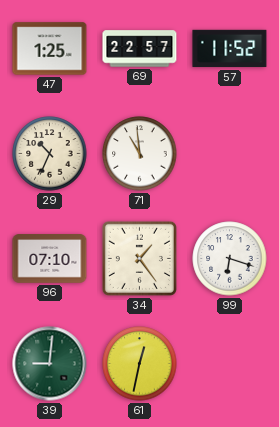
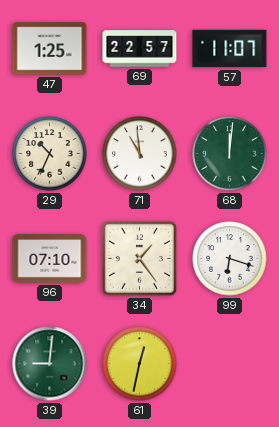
57: 11:52 -> 11:07 (230, 49)
68: none -> 12:01 (230, 154)
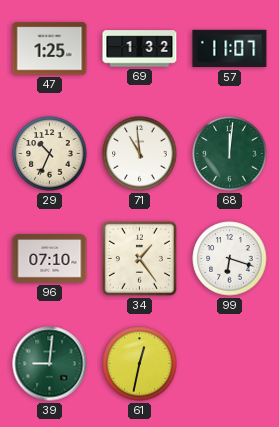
69: 22:57 -> 1:32 (140, 49)
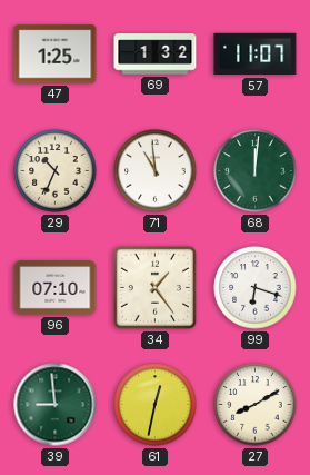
39: 9:01 -> 8:59 (56, 405)
27: none -> 8:10 (256, 405)
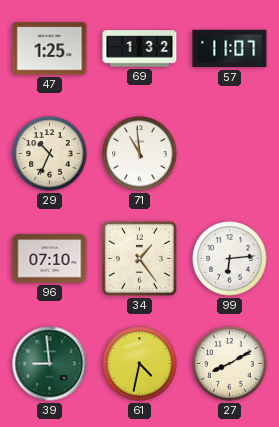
68: 12:01 -> none (256, 171)
99: 6:18 -> 6:14 (230, 259)
61: 12:32 -> 4:32 (140, 364)
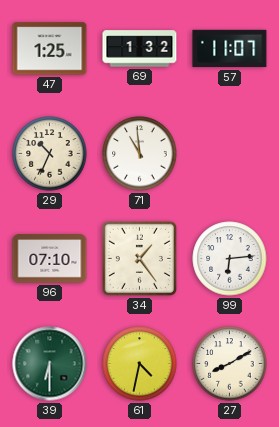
39: 8:59 -> 6:30 (50, 364)
